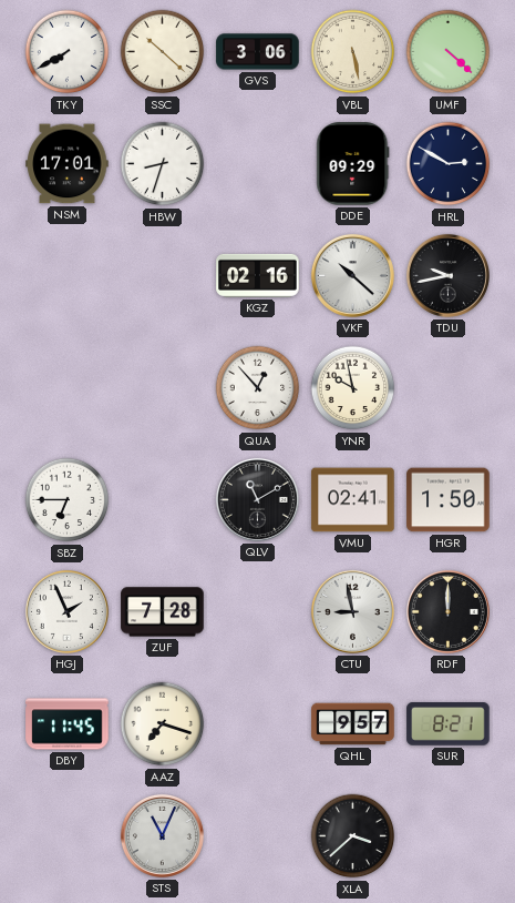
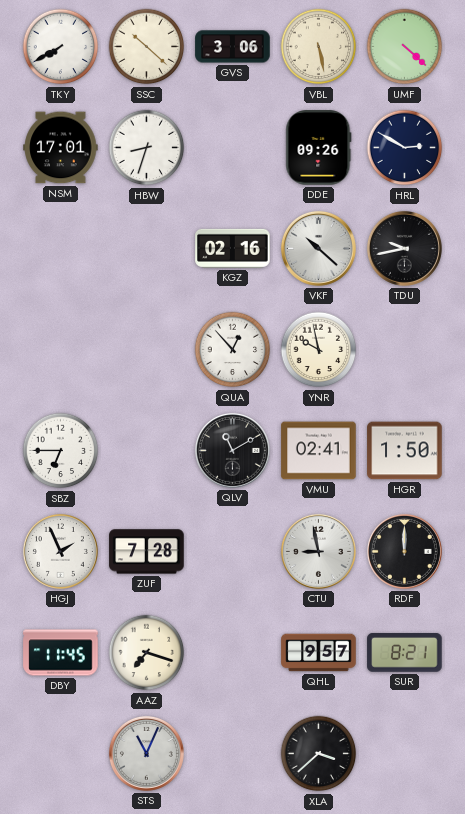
DDE: 09:29 -> 09:26 (319, 148)
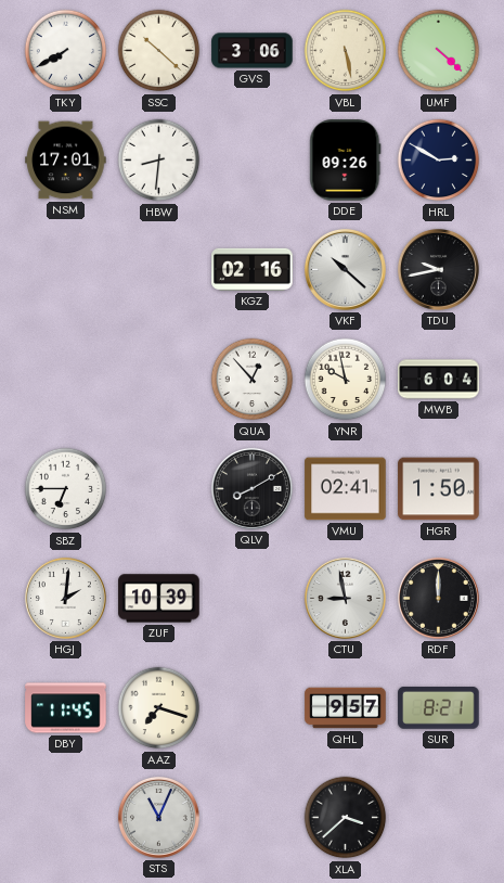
HBW: 8:33 -> 8:31 (159, 161)
MWB: none -> 6:04 (439, 380)
QLV: 11:10 -> 8:10 (251, 488)
HGJ: 1:56 -> 2:01 (65, 598)
ZUF: 7:28 -> 10:39 (159, 599)
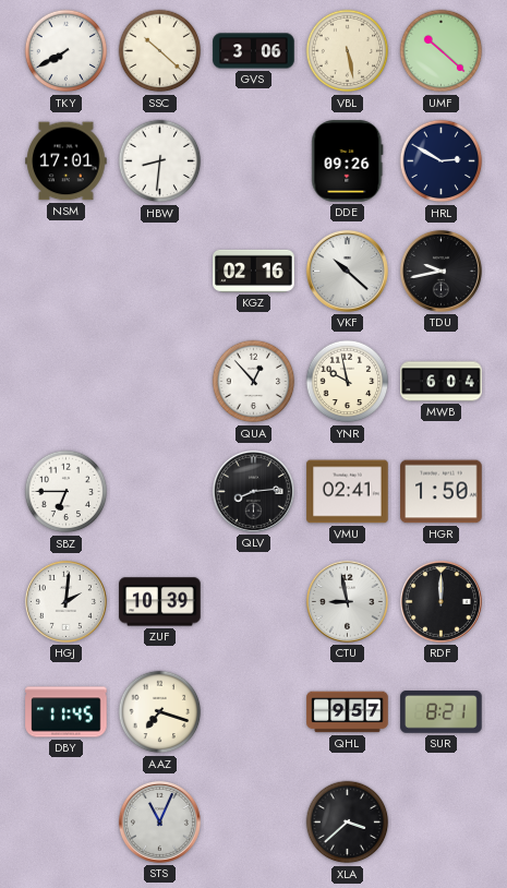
UMF: 4:22 -> 10:22 (442, 51)
QLV: 8:10 -> 8:14 (253, 491)
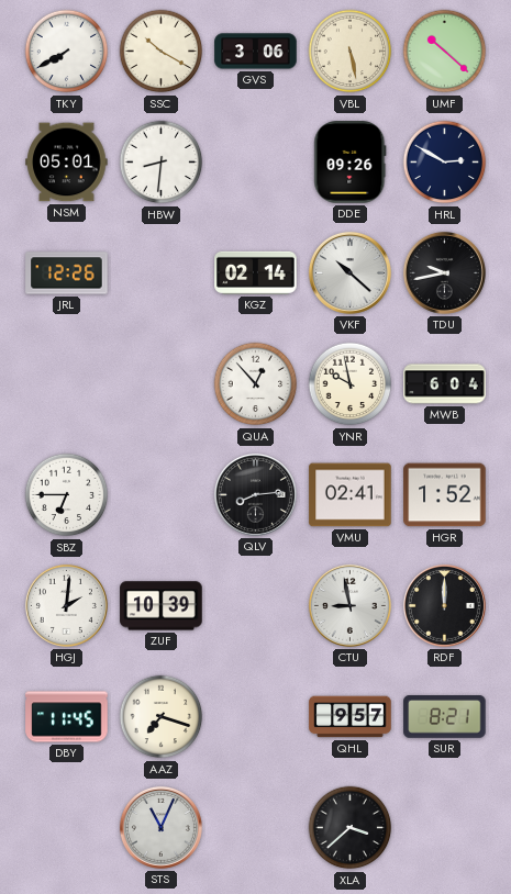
SSC: 10:22 -> 10:20 (162, 52)
NSM: 17:01 -> 05:01 (67, 163)
JRL: none -> 12:26 (67, 273)
KGZ: 02:16 -> 02:14 (256, 272)
HGR: 1:50 -> 1:52 (445, 495)
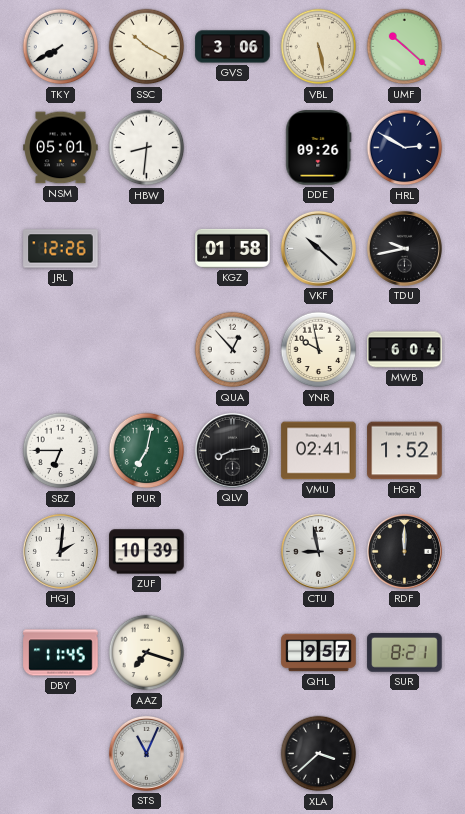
KGZ: 02:14 -> 01:58 (233, 248)
PUR: none -> 7:02 (147, 451)
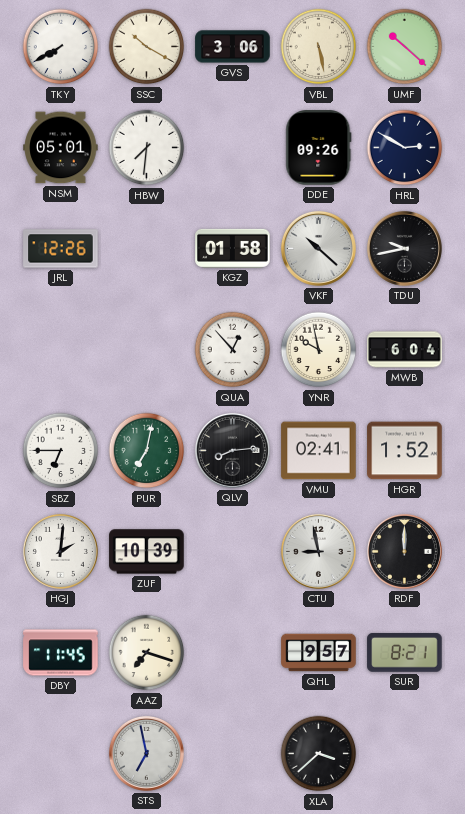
HBW: 8:31 -> 7:31 (147, 148)
STS: 11:04 -> 6:58 (146, 753)
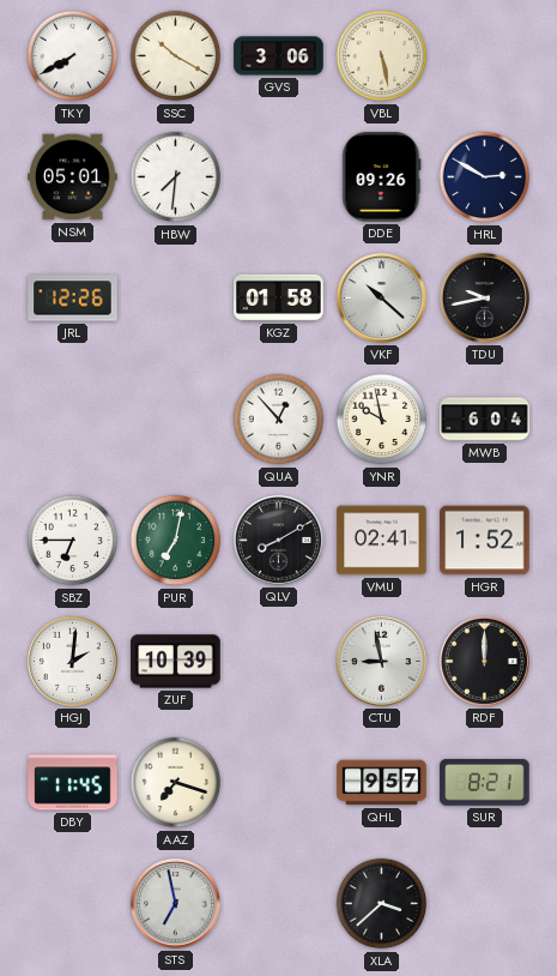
UMF: 10:22 -> none (405, 47)
QLV: 8:14 -> 8:10 (278, 540)
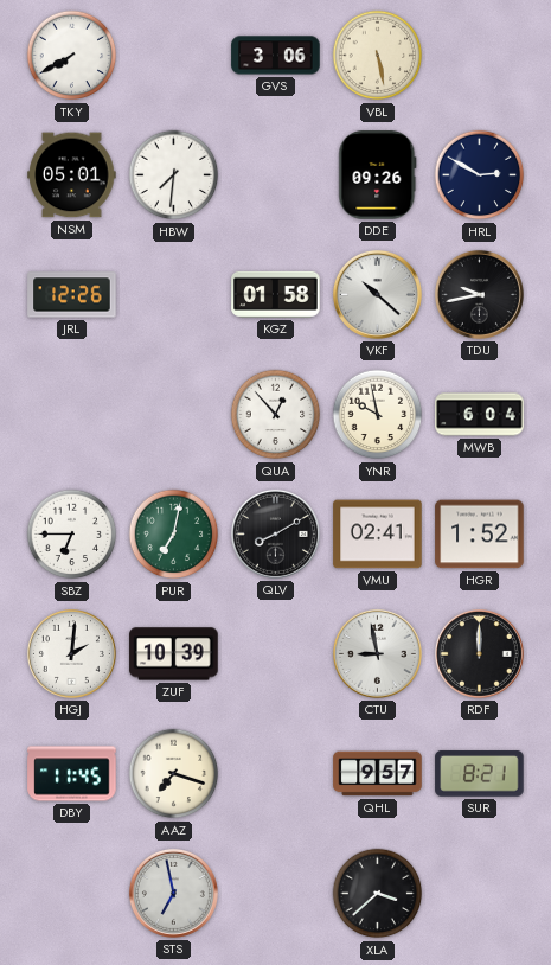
SSC: 10:20 -> none (176, 56)
